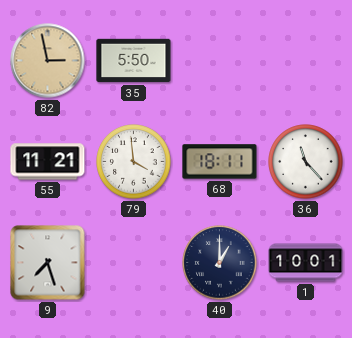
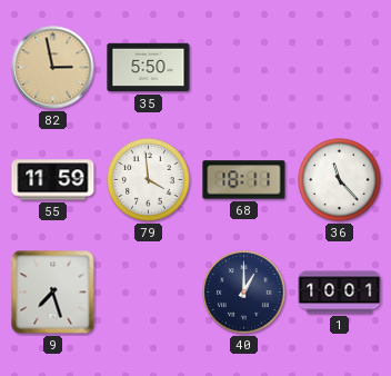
55: 11:21 -> 11:59 (53, 180)
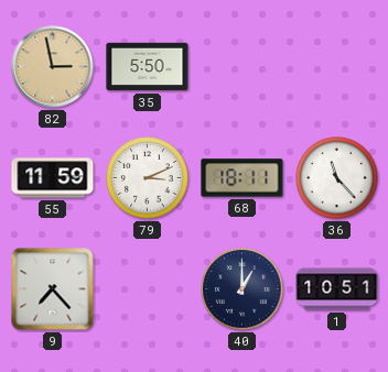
79: 3:59 -> 3:11 (148, 178)
9: 7:27 -> 7:23 (53, 289)
1: 10:01 -> 10:51 (337, 289)
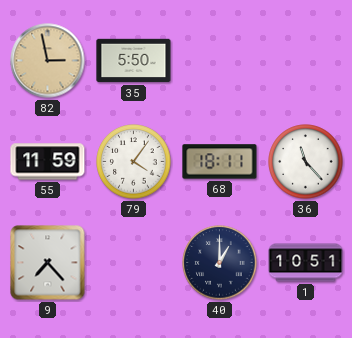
79: 3:11 -> 4:06 (134, 162)
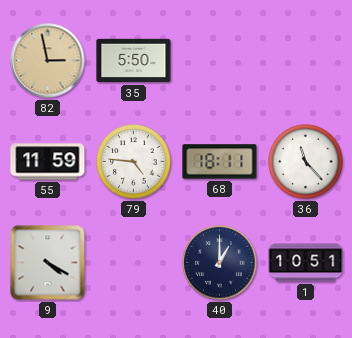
79: 4:06 -> 4:46 (134, 162)
9: 7:23 -> 4:20 (48, 263)
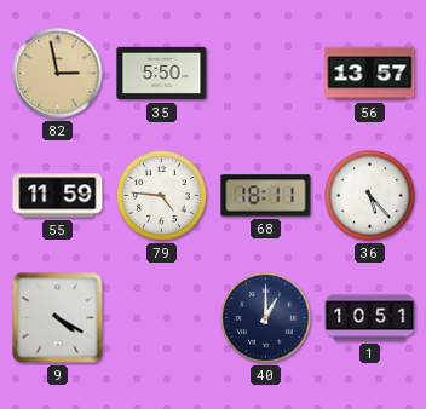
56: none -> 13:57 (370, 74)
36: 11:23 -> 5:23 (370, 196)
